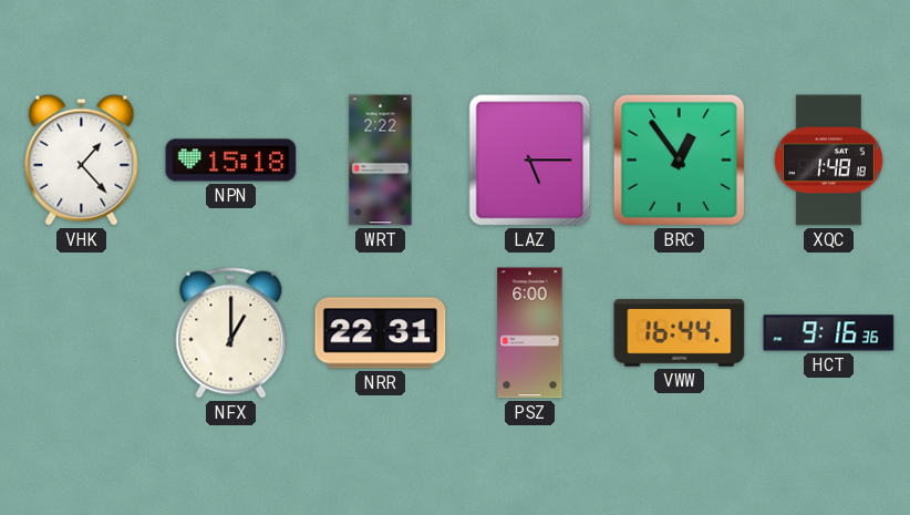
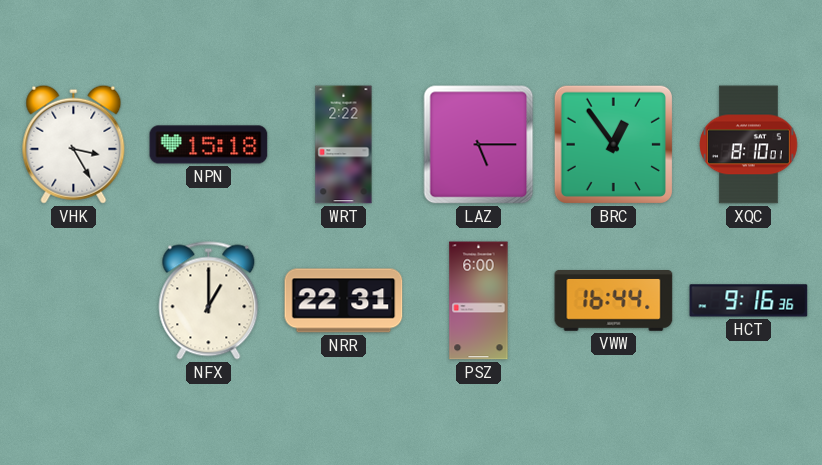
VHK: 1:23 -> 3:25 (74, 144)
XQC: 1:48 -> 8:10 (749, 145)
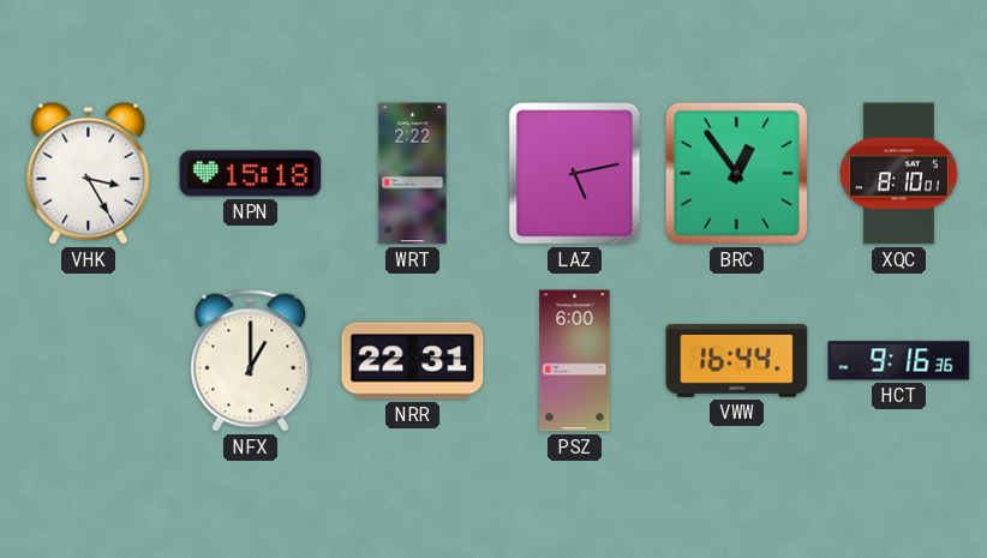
LAZ: 5:15 -> 5:13 (575, 174)
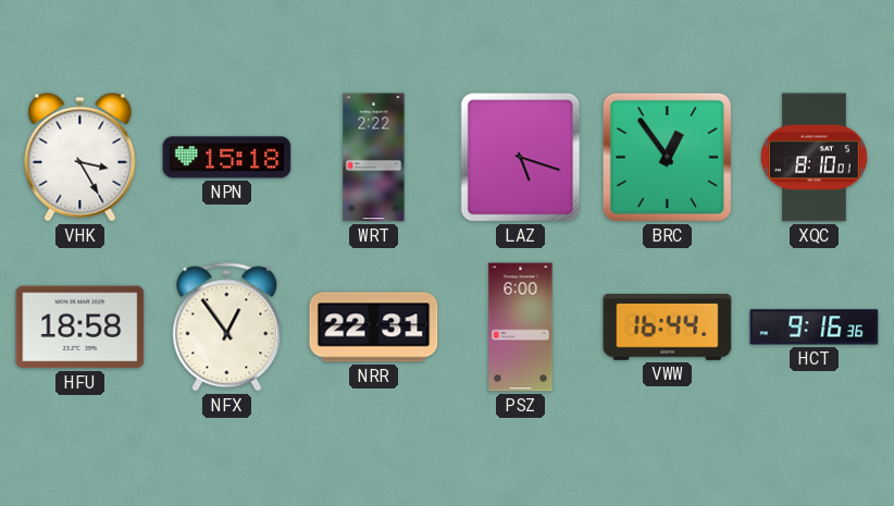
LAZ: 5:13 -> 5:18 (521, 158)
HFU: none -> 18:58 (80, 328)
NFX: 1:00 -> 12:54 (227, 328)
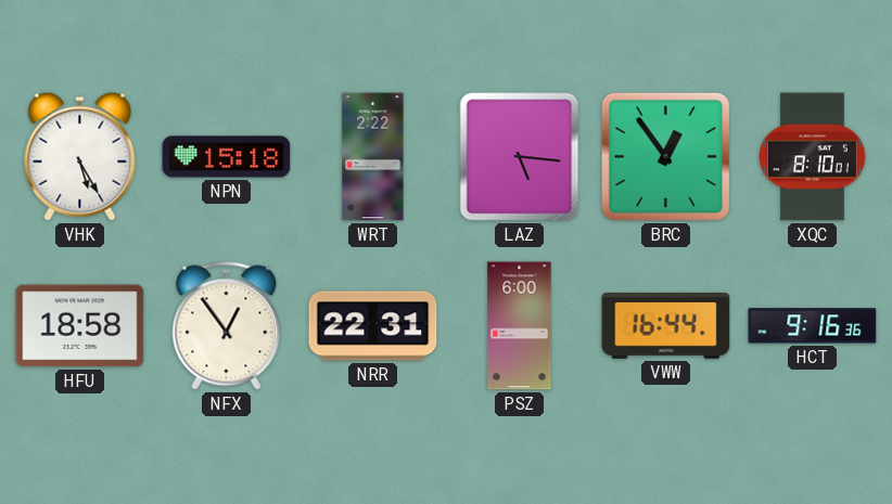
VHK: 3:25 -> 5:25 (80, 156)
LAZ: 5:18 -> 5:16 (520, 157)
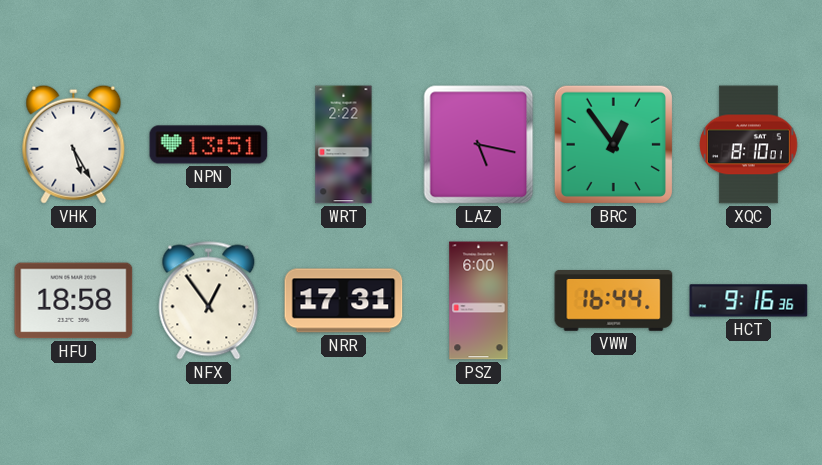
NPN: 15:18 -> 13:51 (209, 145)
LAZ: 5:16 -> 5:17 (479, 145)
NRR: 22:31 -> 17:31 (344, 301)
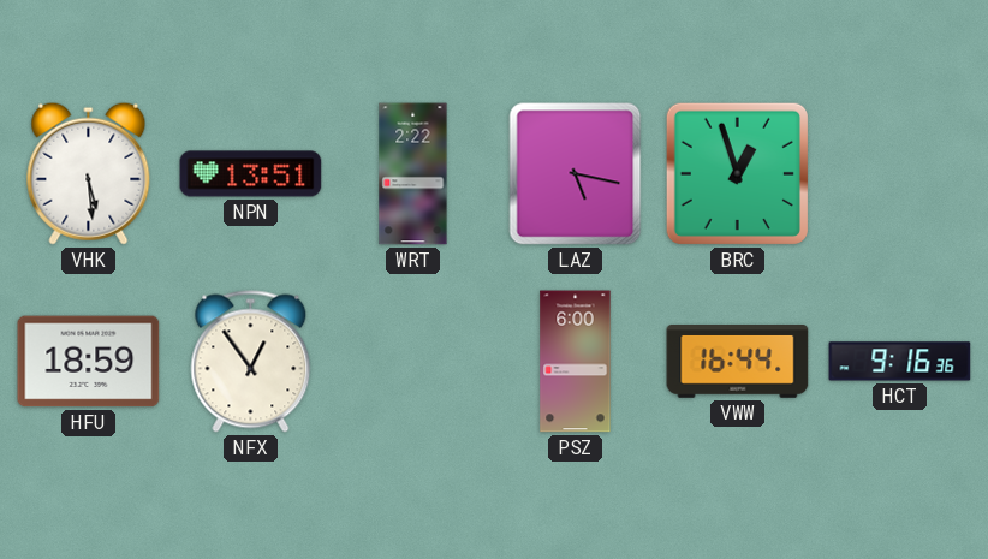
VHK: 5:25 -> 5:29 (89, 173)
BRC: 12:54 -> 12:57 (737, 173)
XQC: 8:10 -> none (749, 145)
HFU: 18:58 -> 18:59 (89, 362)
NRR: 17:31 -> none (344, 301)
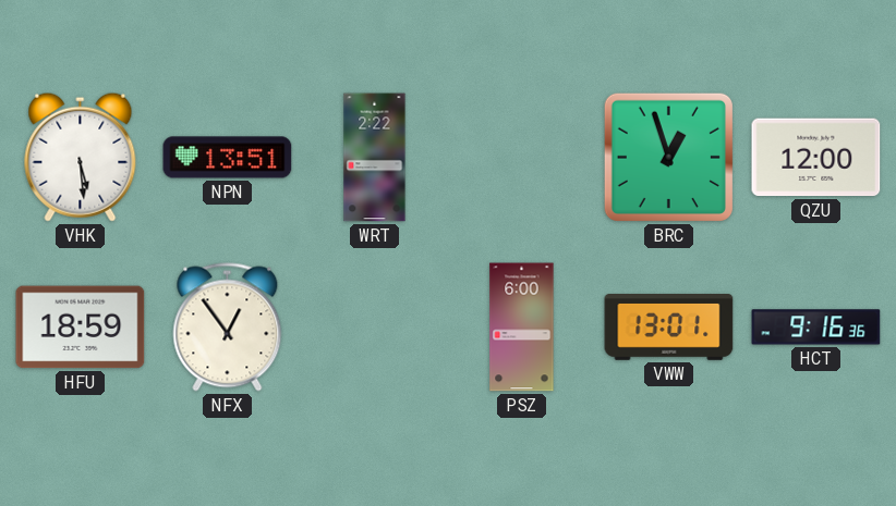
LAZ: 5:17 -> none (576, 174)
QZU: none -> 12:00 (816, 158)
VWW: 16:44 -> 13:01 (669, 328)
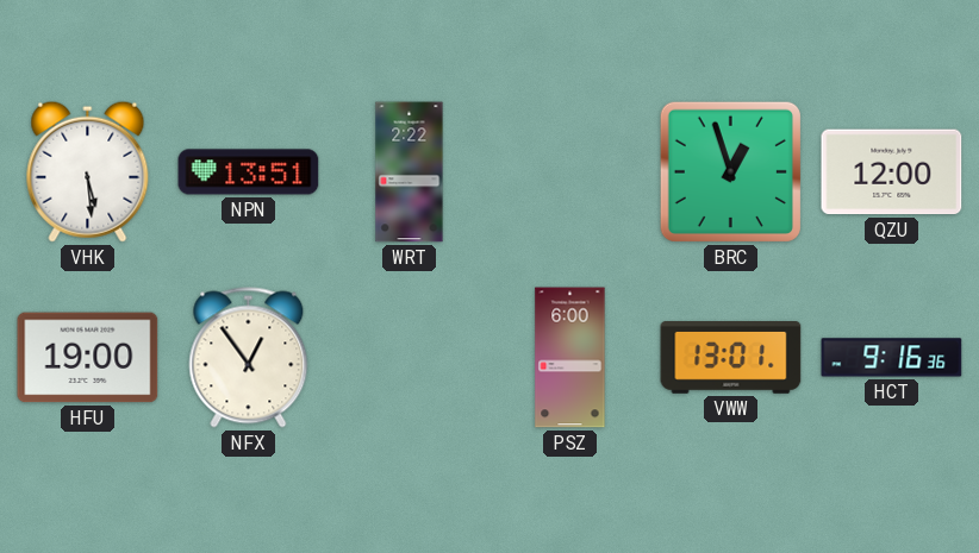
HFU: 18:59 -> 19:00 (88, 358)
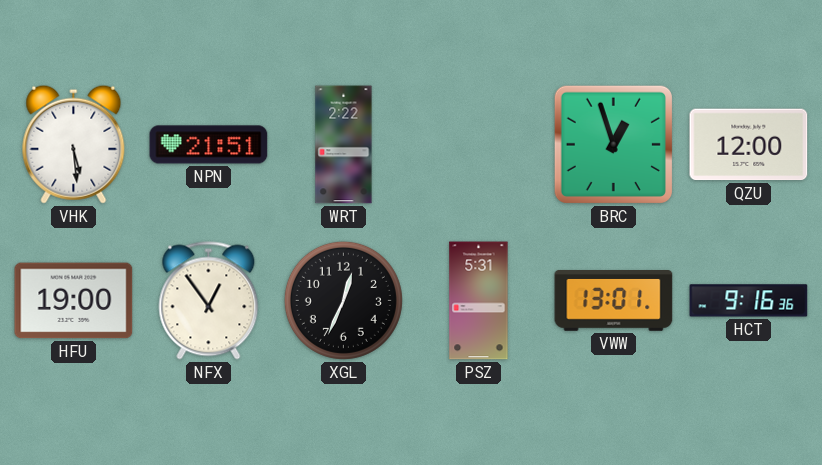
NPN: 13:51 -> 21:51 (209, 145)
XGL: none -> 12:34 (343, 300)
PSZ: 6:00 -> 5:31 (479, 301)
